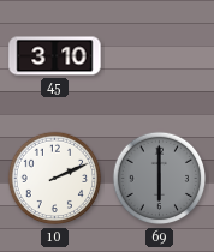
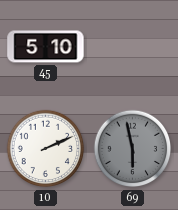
45: 3:10 -> 5:10 (46, 47)
69: 6:00 -> 5:58 (133, 149)
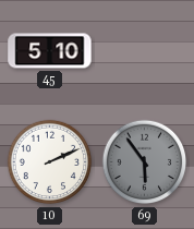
69: 5:58 -> 5:54 (145, 162)
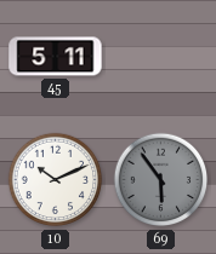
45: 5:10 -> 5:11 (56, 57)
10: 2:11 -> 10:11 (56, 180)
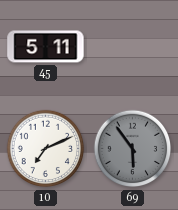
10: 10:11 -> 7:11 (46, 149)
